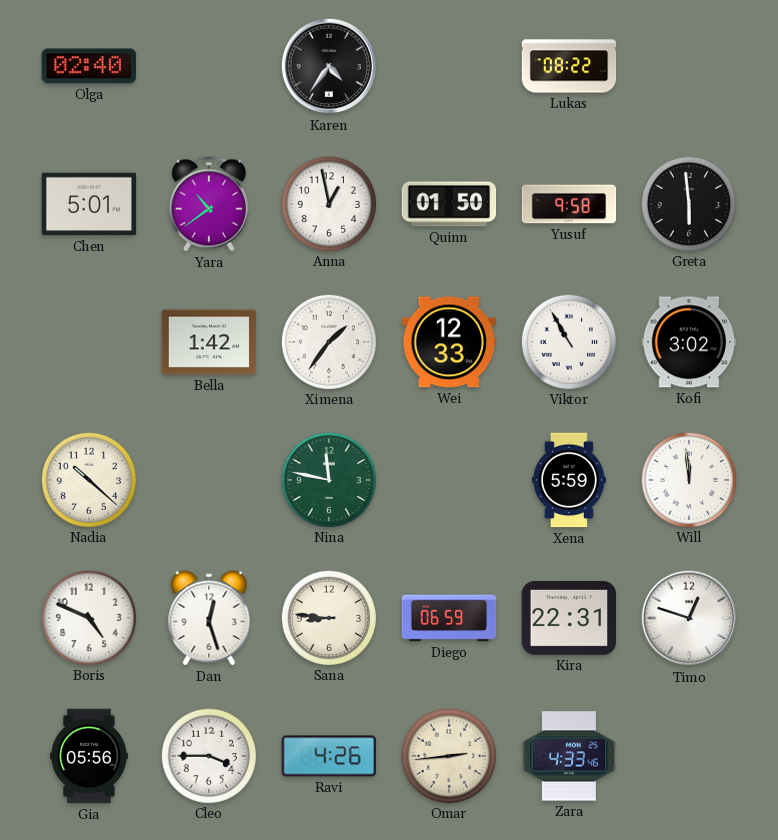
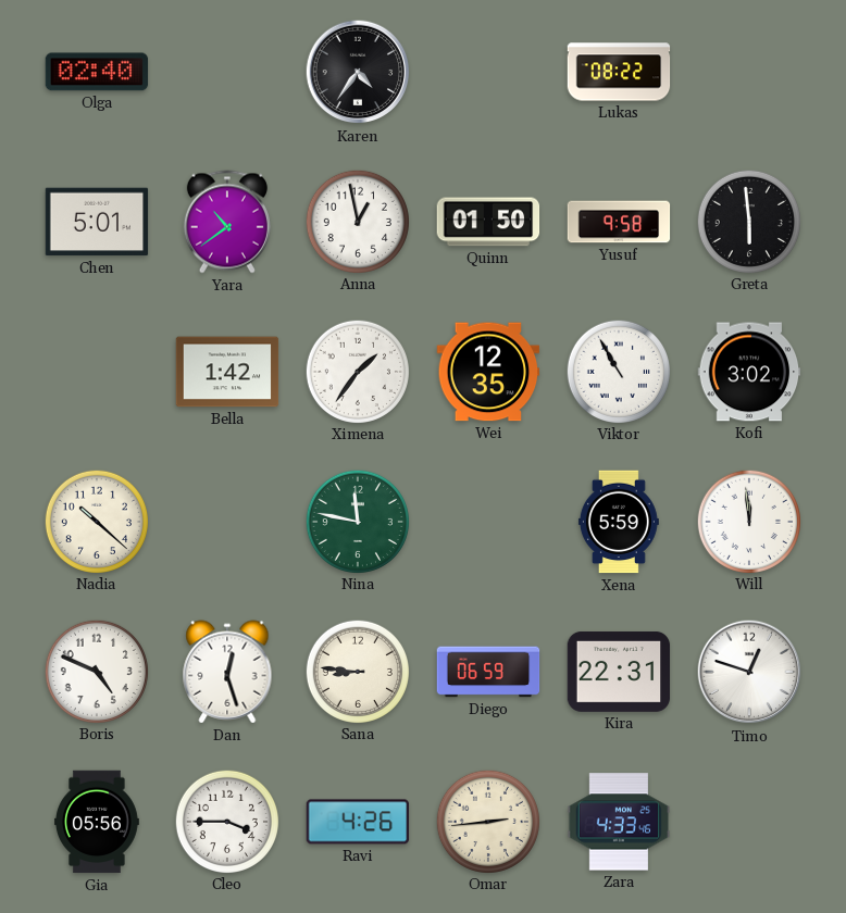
Wei: 12:33 -> 12:35 (488, 372)
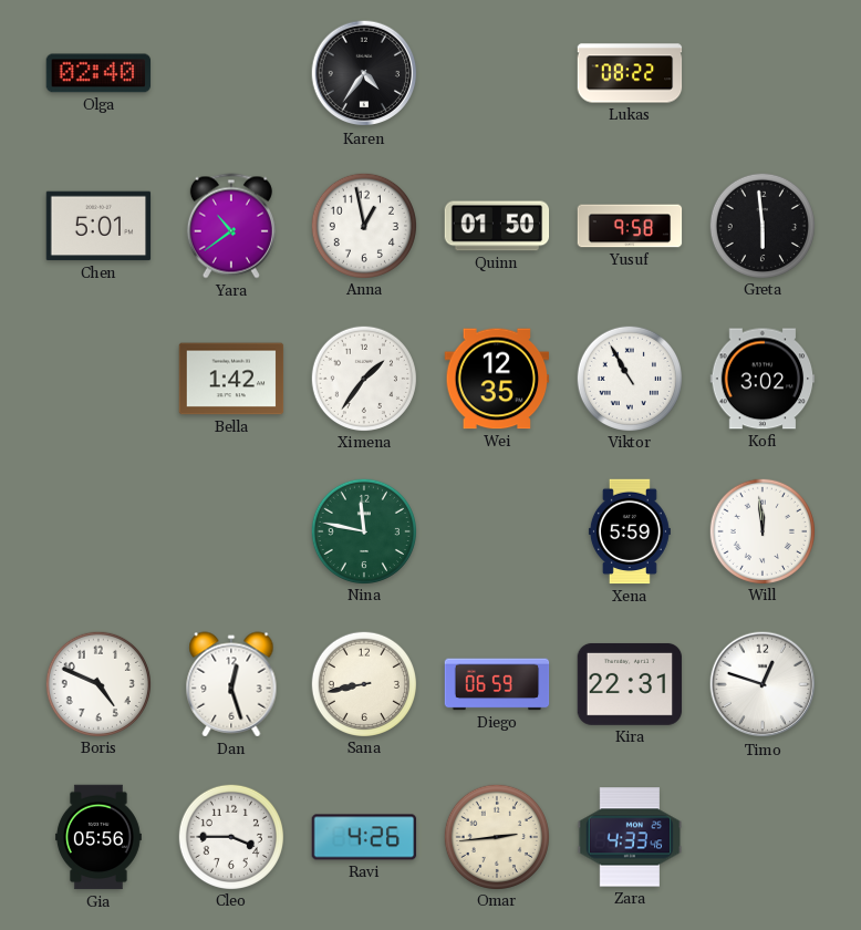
Nadia: 10:22 -> none (96, 521)
Sana: 8:46 -> 8:43 (363, 683)
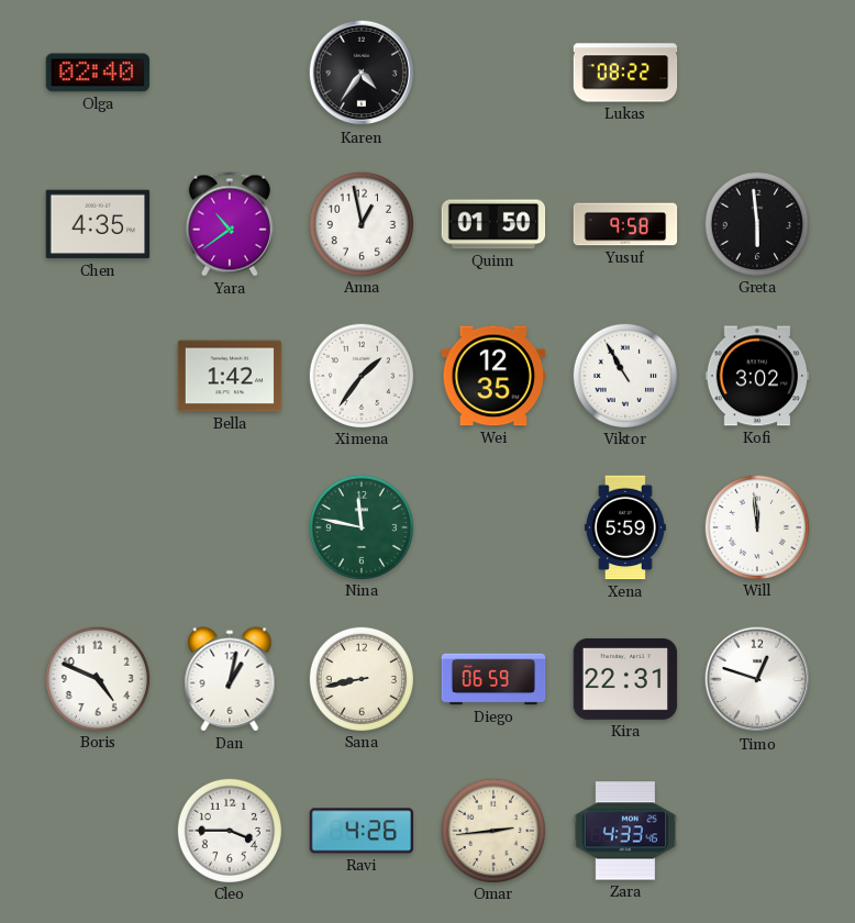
Chen: 5:01 -> 4:35 (98, 224)
Dan: 12:27 -> 1:02 (230, 679)
Gia: 05:56 -> none (98, 837)
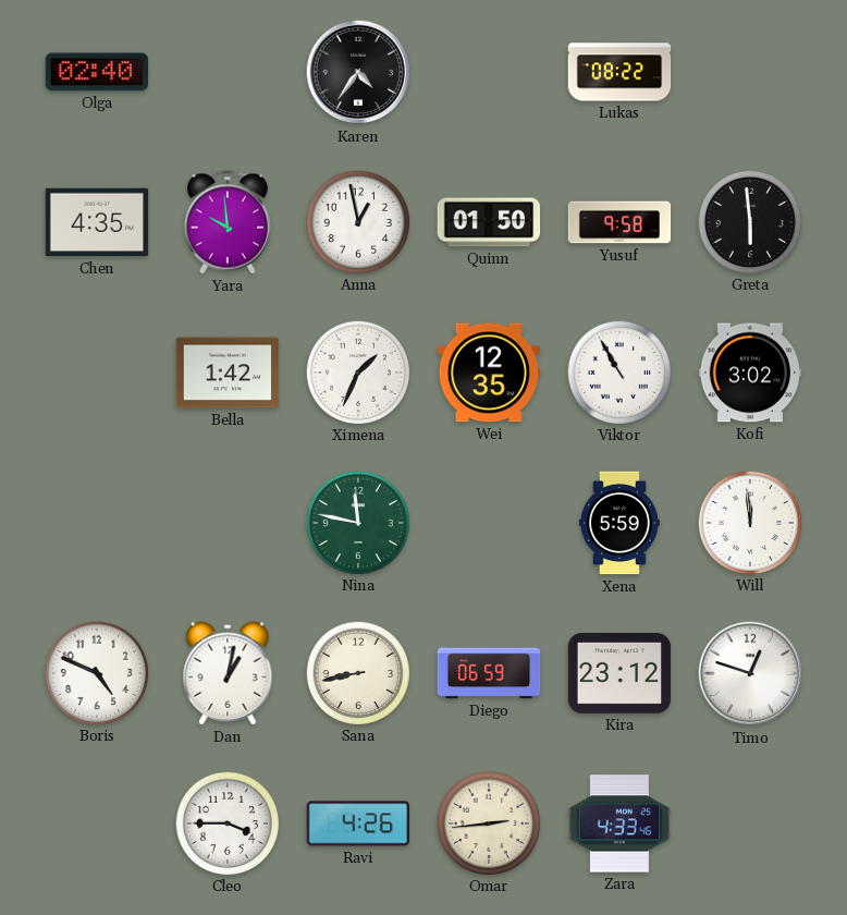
Yara: 10:39 -> 9:59 (228, 222)
Ximena: 1:36 -> 1:34 (357, 371)
Kira: 22:31 -> 23:12 (619, 673)
